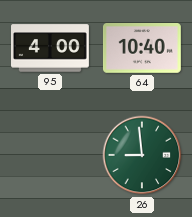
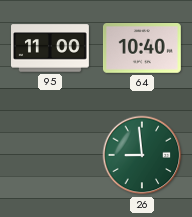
95: 4:00 -> 11:00 (51, 48)
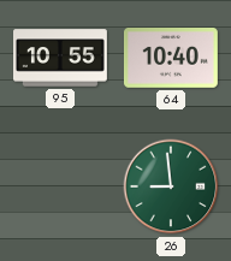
95: 11:00 -> 10:55 (61, 58)
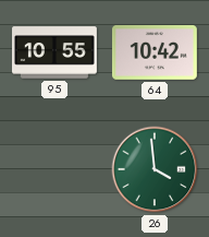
64: 10:40 -> 10:42 (155, 54)
26: 8:59 -> 3:59 (155, 169)
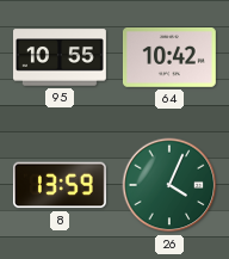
8: none -> 13:59 (60, 185)
26: 3:59 -> 4:04 (169, 185)
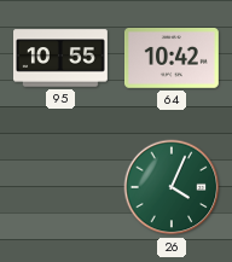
8: 13:59 -> none (60, 185)
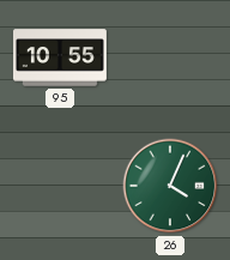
64: 10:42 -> none (172, 59)
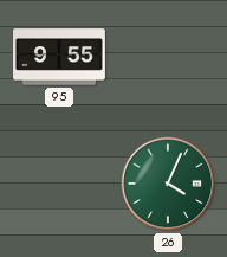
95: 10:55 -> 9:55 (60, 57)
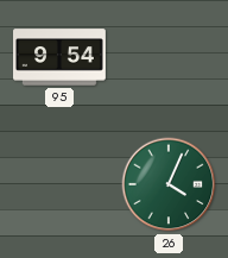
95: 9:55 -> 9:54 (61, 57)
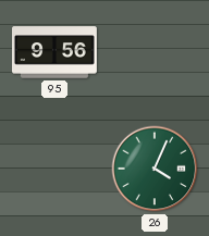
95: 9:54 -> 9:56 (56, 52)
